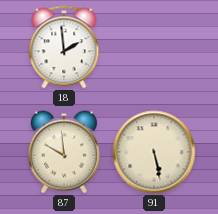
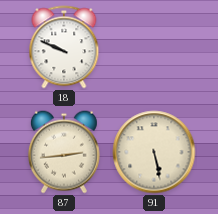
18: 1:59 -> 9:49 (64, 47)
87: 9:59 -> 2:44 (64, 152)
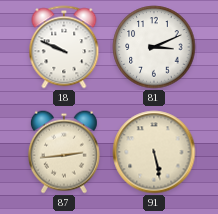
81: none -> 3:11 (154, 47)
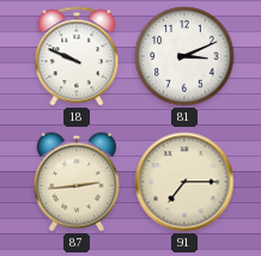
91: 5:28 -> 7:15 (184, 182)
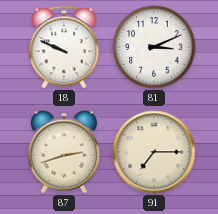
87: 2:44 -> 2:42 (64, 152)
